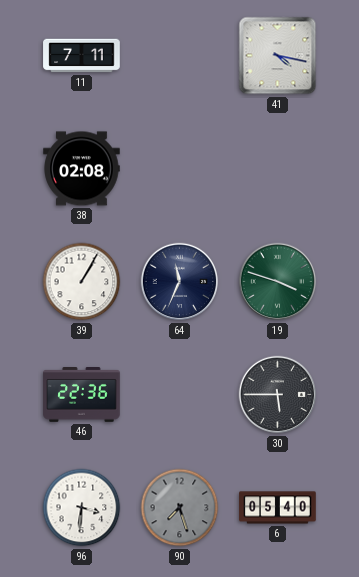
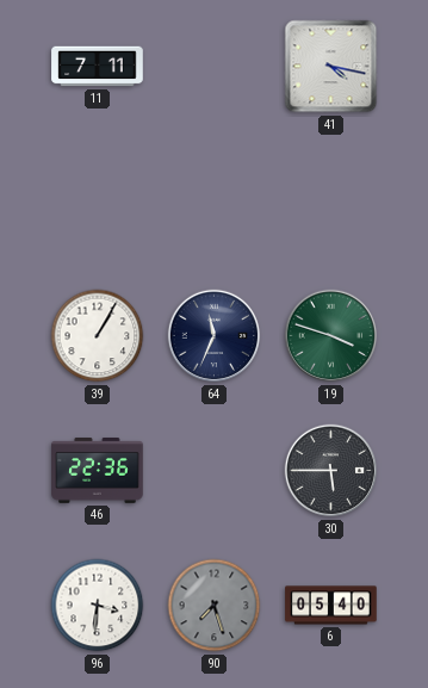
38: 02:08 -> none (82, 169)
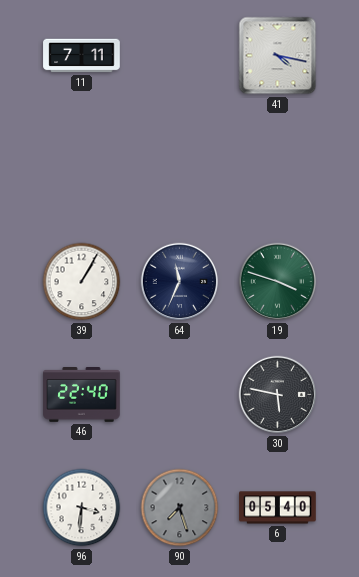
46: 22:36 -> 22:40 (82, 395)
30: 5:45 -> 5:47 (278, 395)
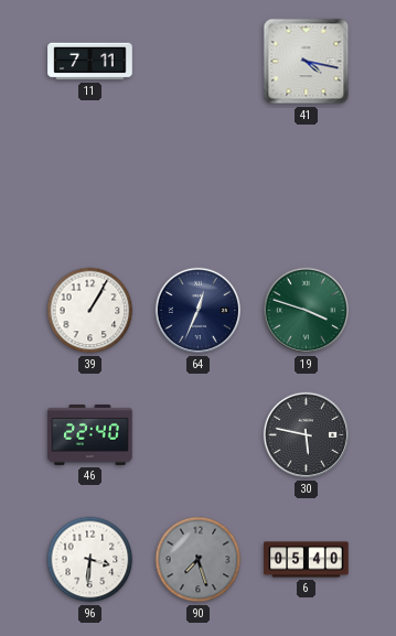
64: 11:34 -> 12:34 (199, 311)
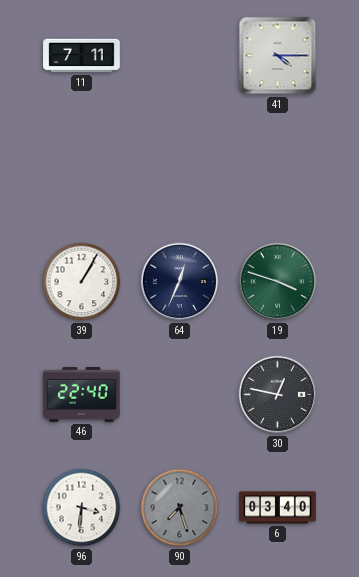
41: 4:17 -> 4:15 (278, 56)
30: 5:47 -> 12:47 (278, 395)
6: 05:40 -> 03:40 (278, 508)
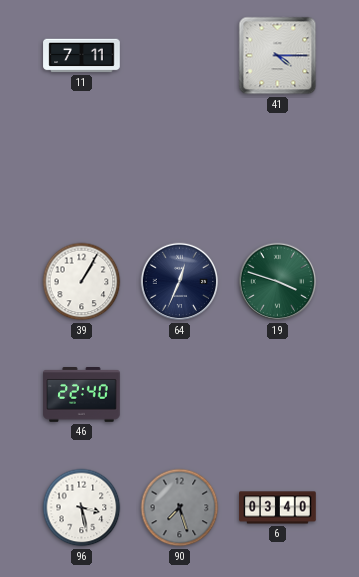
30: 12:47 -> none (278, 395)
96: 3:31 -> 3:28 (82, 508)
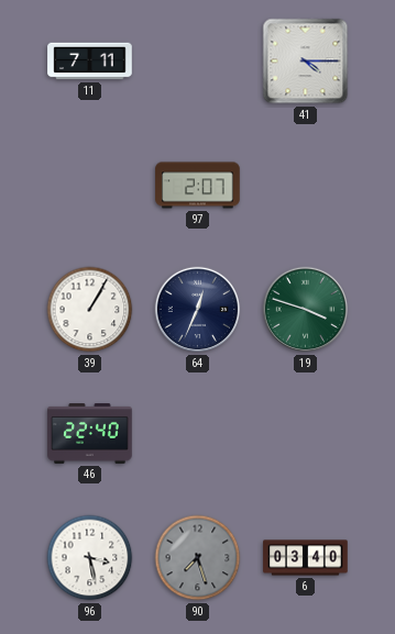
97: none -> 2:07 (198, 186)
